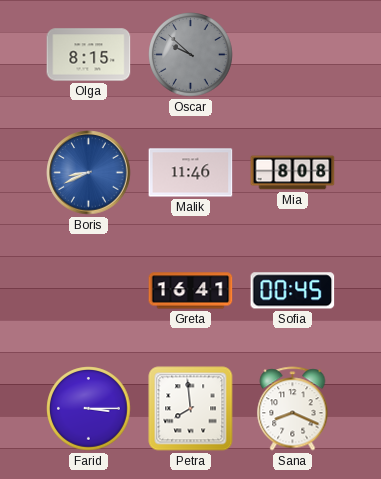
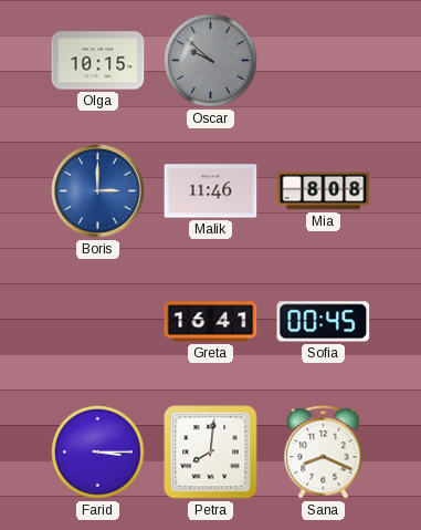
Olga: 8:15 -> 10:15 (98, 61)
Boris: 8:41 -> 3:00 (98, 191)
Petra: 7:59 -> 8:01 (211, 453)
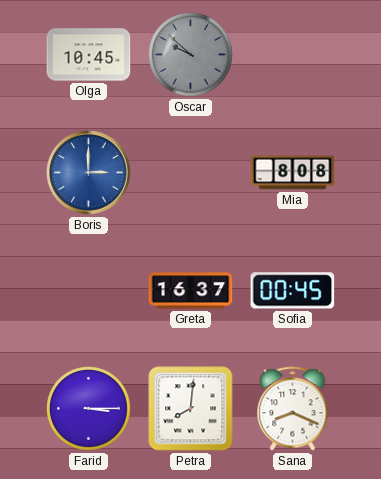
Olga: 10:15 -> 10:45 (89, 55)
Malik: 11:46 -> none (211, 191)
Greta: 16:41 -> 16:37 (191, 291)
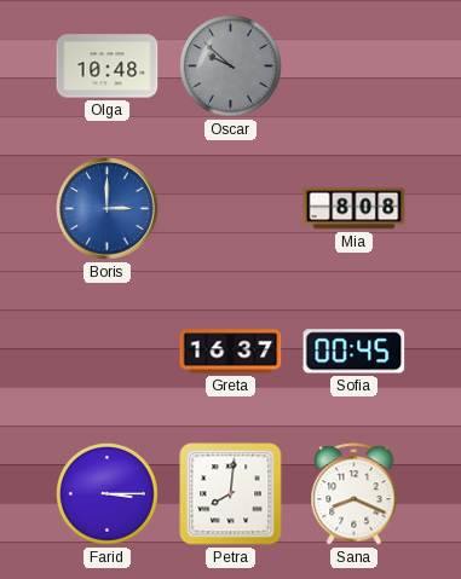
Olga: 10:45 -> 10:48 (108, 66)
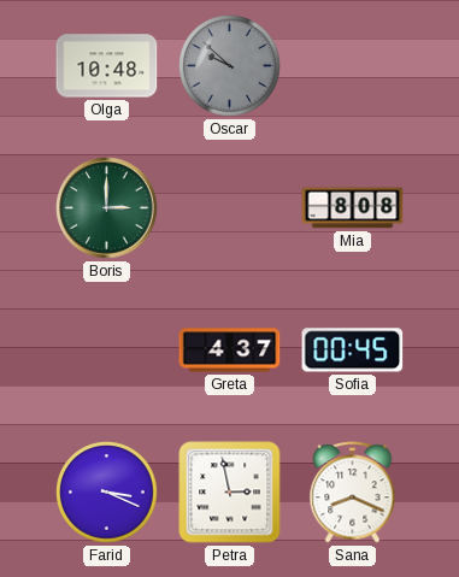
Boris dial: blue -> green (107, 208)
Greta: 16:37 -> 4:37 (230, 351)
Farid: 3:15 -> 3:19 (107, 493)
Petra: 8:01 -> 2:58 (230, 493)
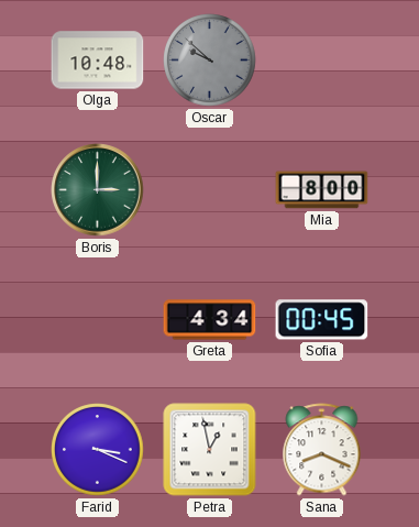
Mia: 8:08 -> 8:00 (322, 190)
Greta: 4:37 -> 4:34 (210, 320)
Petra: 2:58 -> 12:58 (210, 450)
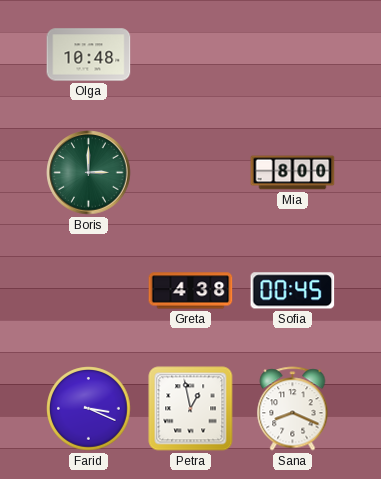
Oscar: 9:52 -> none (210, 61)
Greta: 4:34 -> 4:38 (191, 291)
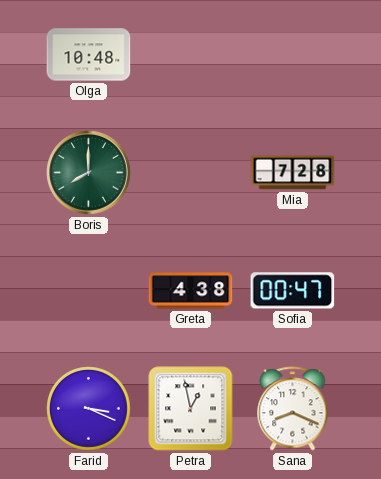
Boris: 3:00 -> 8:00 (89, 173)
Mia: 8:00 -> 7:28 (293, 173)
Sofia: 00:45 -> 00:47 (293, 291)
